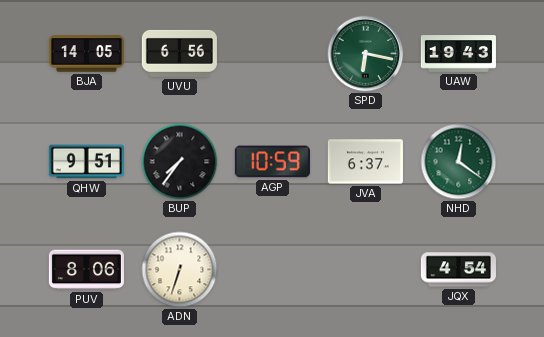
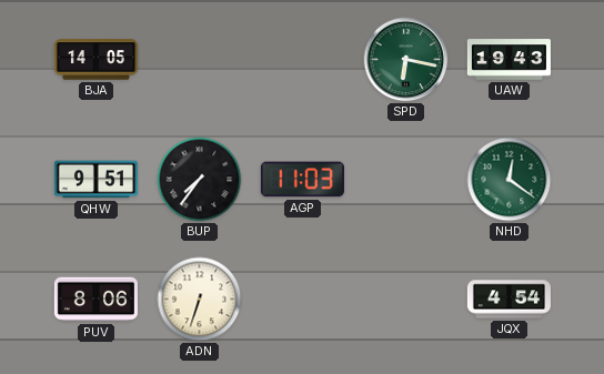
UVU: 6:56 -> none (179, 53)
AGP: 10:59 -> 11:03 (302, 180)
JVA: 6:37 -> none (365, 162)
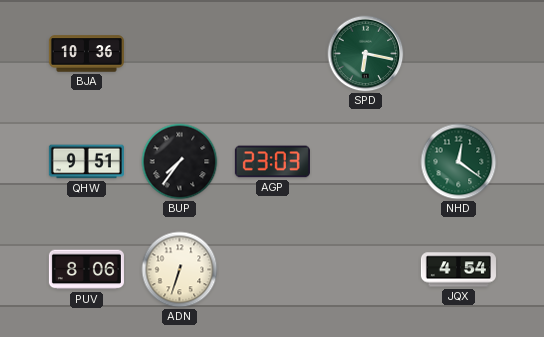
BJA: 14:05 -> 10:36 (86, 54)
UAW: 19:43 -> none (509, 60)
AGP: 11:03 -> 23:03 (272, 162)
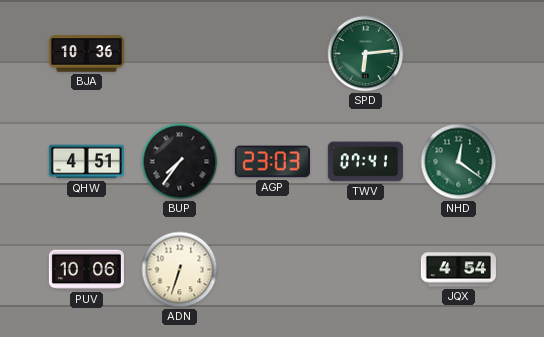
SPD: 6:17 -> 6:14 (366, 54)
QHW: 9:51 -> 4:51 (86, 162)
TWV: none -> 07:41 (365, 162)
PUV: 8:06 -> 10:06 (86, 270)
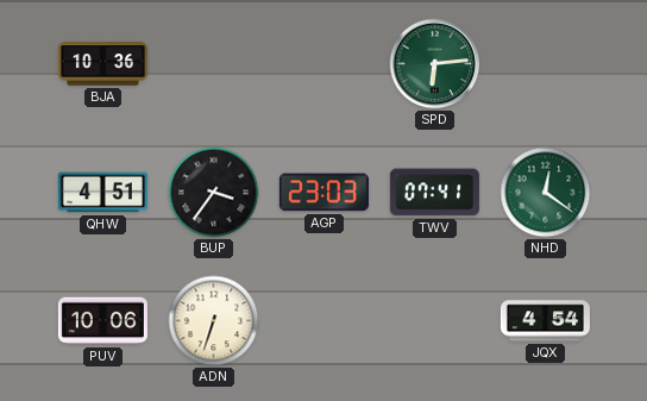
BUP: 7:36 -> 3:36 (214, 193)
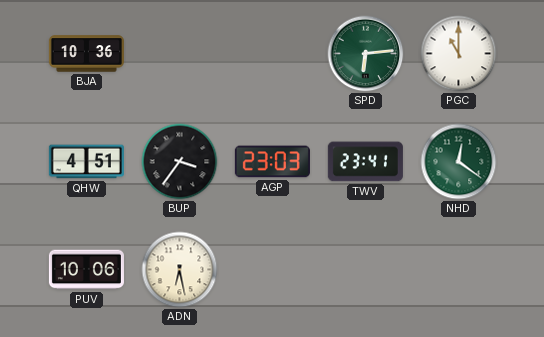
PGC: none -> 11:00 (459, 54)
TWV: 07:41 -> 23:41 (365, 162)
ADN: 6:33 -> 6:28 (180, 270)
JQX: 4:54 -> none (545, 321)
